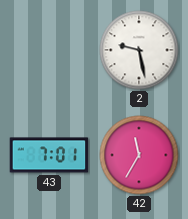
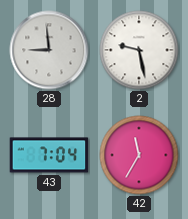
28: none -> 8:59 (49, 50)
43: 7:01 -> 7:04 (49, 155)
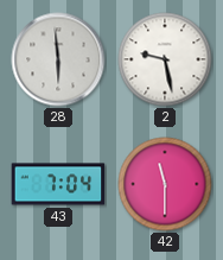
28: 8:59 -> 5:59 (58, 59)
42: 11:35 -> 11:30 (165, 184)
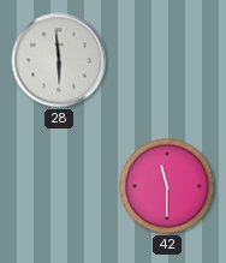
2: 9:28 -> none (165, 59)
43: 7:04 -> none (58, 184)
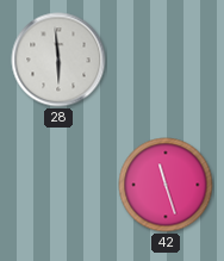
42: 11:30 -> 11:27 (166, 185)
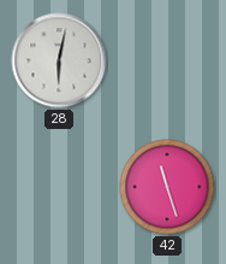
28: 5:59 -> 6:02 (59, 60)
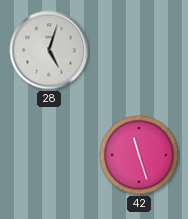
28: 6:02 -> 5:03 (49, 50)
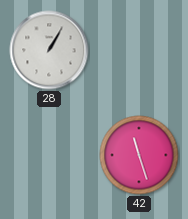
28: 5:03 -> 1:05 (49, 50)
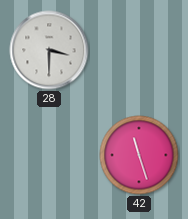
28: 1:05 -> 3:30 (49, 50)
